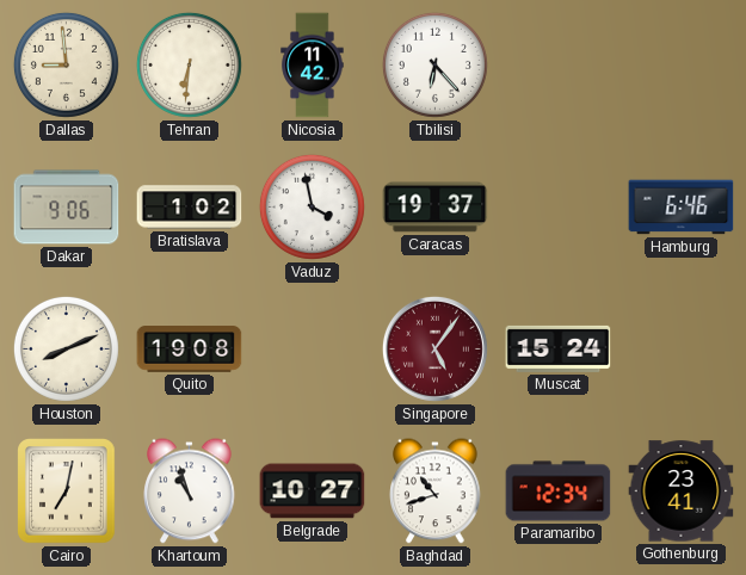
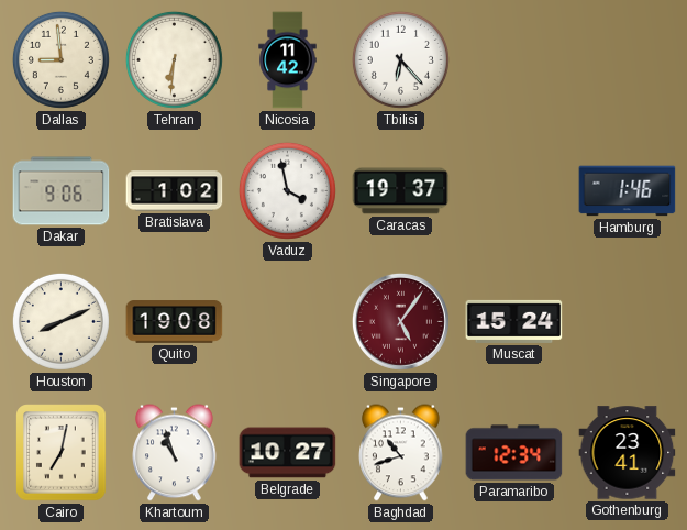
Hamburg: 6:46 -> 1:46 (628, 191)
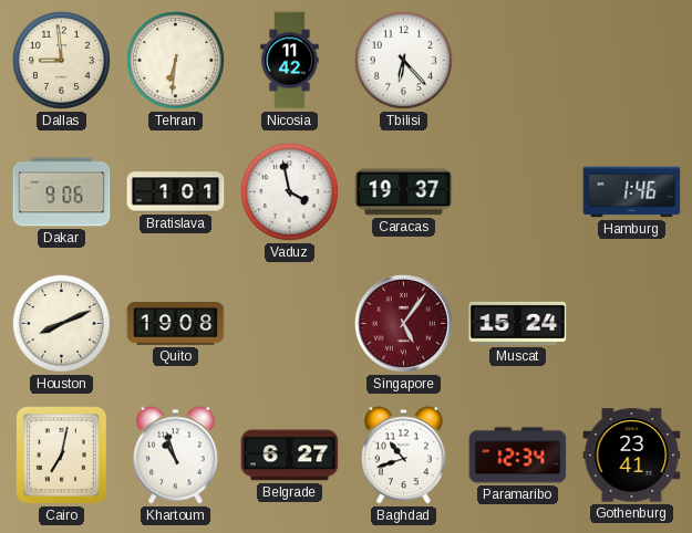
Bratislava: 1:02 -> 1:01 (176, 192)
Belgrade: 10:27 -> 6:27 (290, 456)
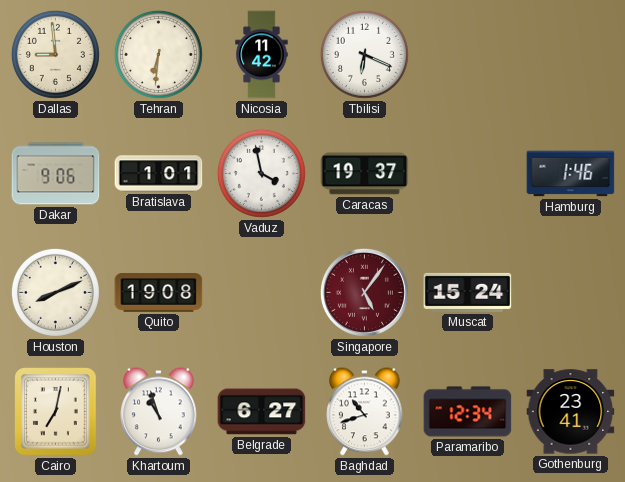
Tbilisi: 6:23 -> 6:19 (364, 54)
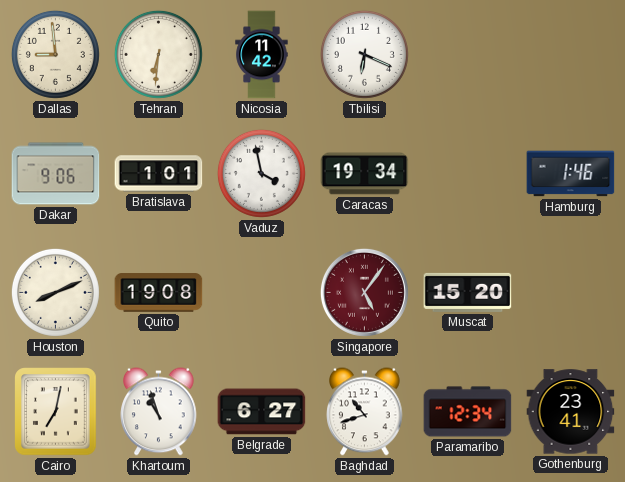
Caracas: 19:37 -> 19:34 (365, 174)
Muscat: 15:24 -> 15:20 (468, 292)
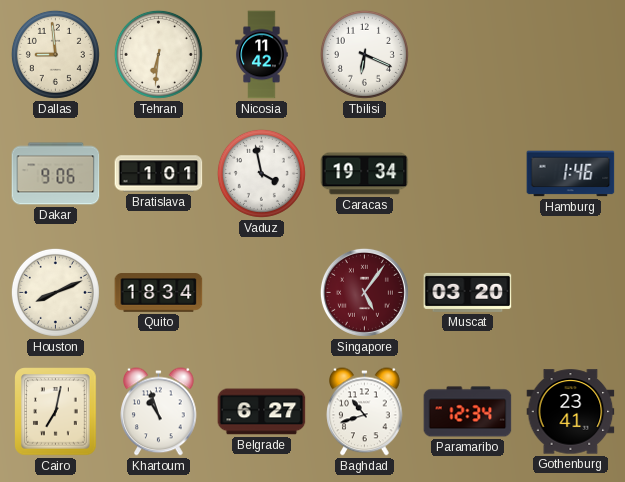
Quito: 19:08 -> 18:34 (159, 293)
Muscat: 15:20 -> 03:20 (468, 292)
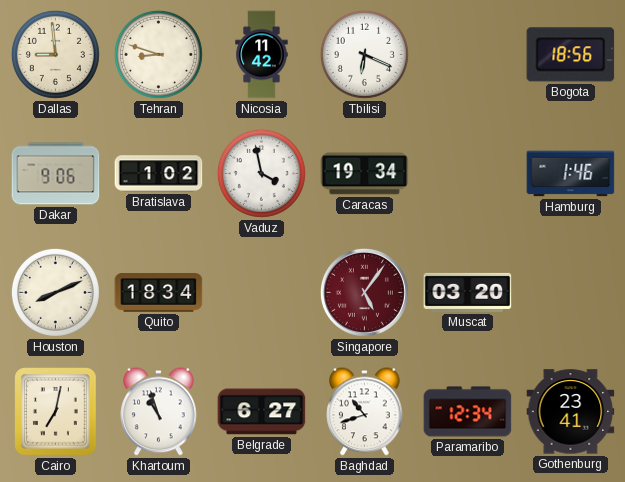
Tehran: 6:31 -> 8:48 (158, 54)
Bogota: none -> 18:56 (571, 55)
Bratislava: 1:01 -> 1:02 (159, 174)
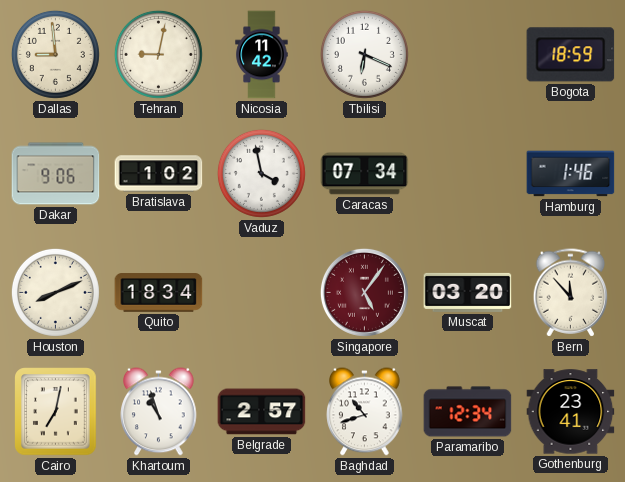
Tehran: 8:48 -> 9:02 (158, 54)
Bogota: 18:56 -> 18:59 (571, 55)
Caracas: 19:34 -> 07:34 (365, 174)
Bern: none -> 11:53 (571, 293)
Belgrade: 6:27 -> 2:57 (262, 412)
